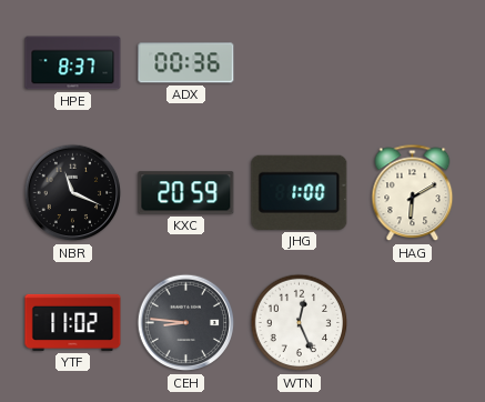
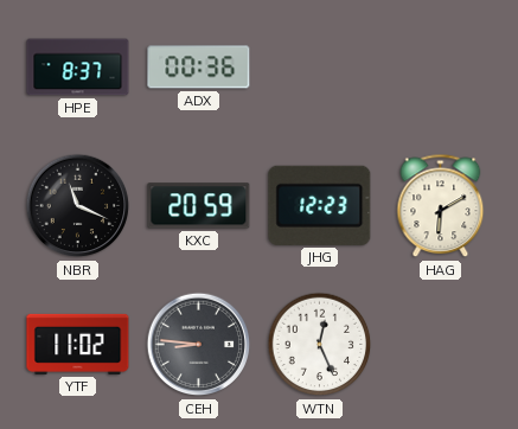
JHG: 1:00 -> 12:23 (320, 205)
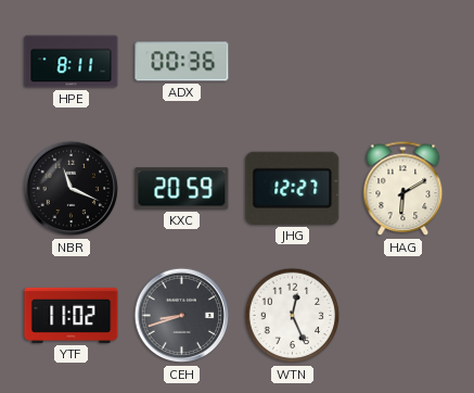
HPE: 8:37 -> 8:11 (72, 62)
JHG: 12:23 -> 12:27 (293, 188)
CEH: 8:46 -> 8:42 (182, 316)
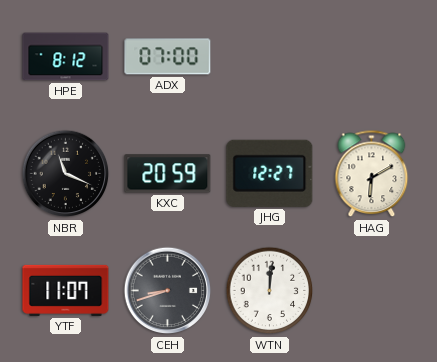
HPE: 8:11 -> 8:12 (66, 57)
ADX: 00:36 -> 07:00 (168, 57)
YTF: 11:02 -> 11:07 (66, 290)
WTN: 12:26 -> 12:01 (270, 291)
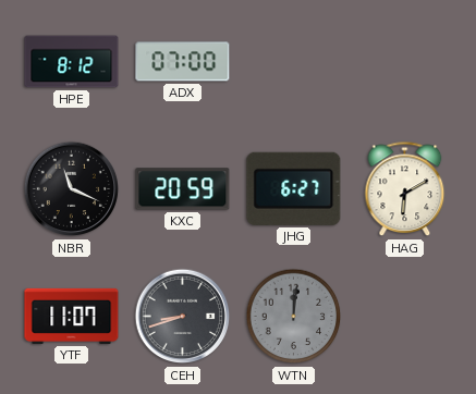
JHG: 12:27 -> 6:27 (294, 188)
WTN dial: white -> grey (294, 317)
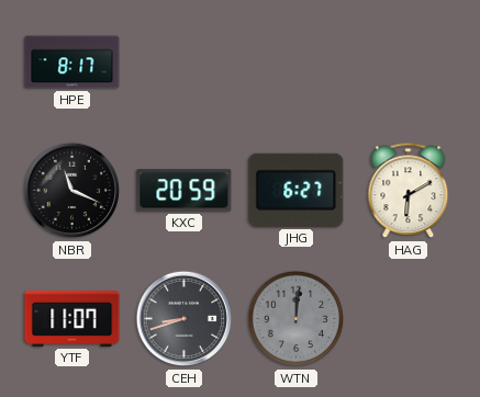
HPE: 8:12 -> 8:17 (72, 63)
ADX: 07:00 -> none (183, 62)
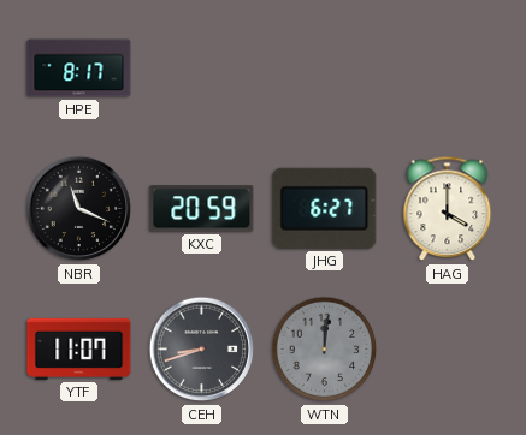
HAG: 6:10 -> 4:00 (448, 209)
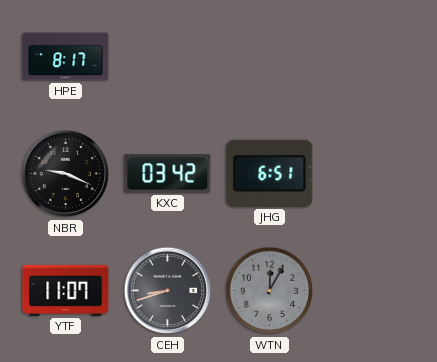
NBR: 11:19 -> 9:19 (66, 174)
KXC: 20:59 -> 03:42 (168, 174)
JHG: 6:27 -> 6:51 (270, 173)
HAG: 4:00 -> none (448, 209)
WTN: 12:01 -> 12:05 (270, 291)
